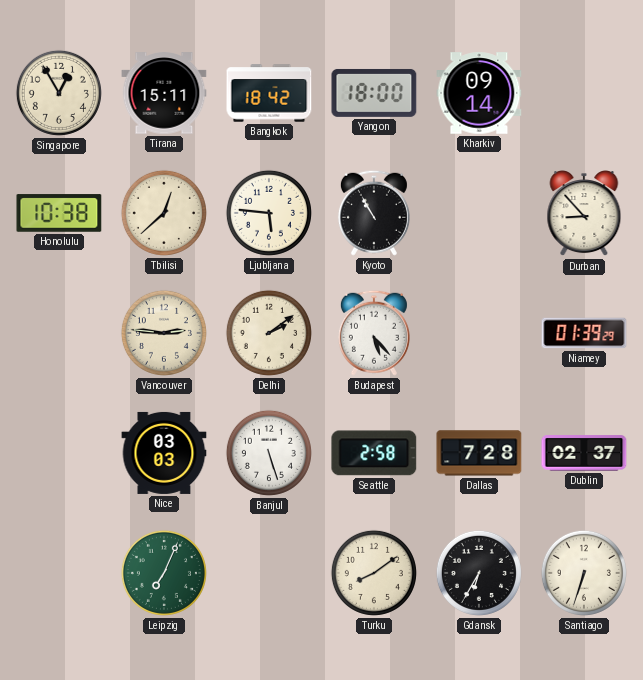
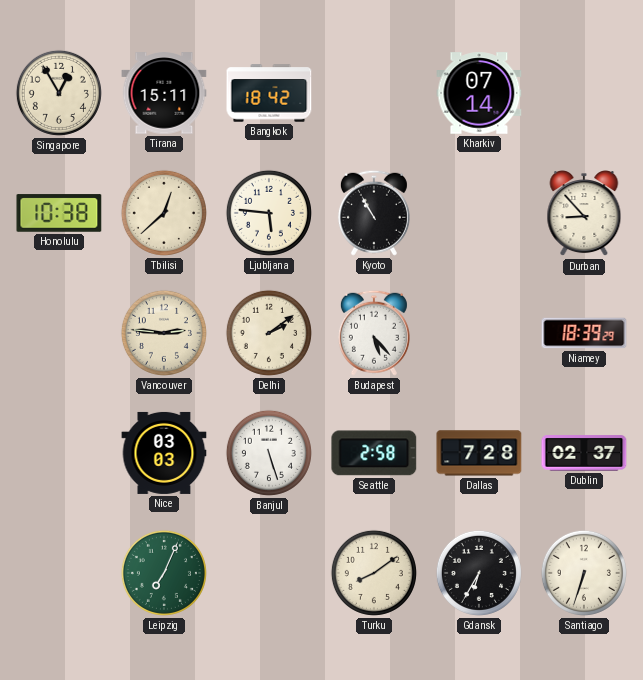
Yangon: 18:00 -> none (374, 93)
Kharkiv: 09:14 -> 07:14 (479, 93)
Niamey: 01:39 -> 18:39 (584, 333)
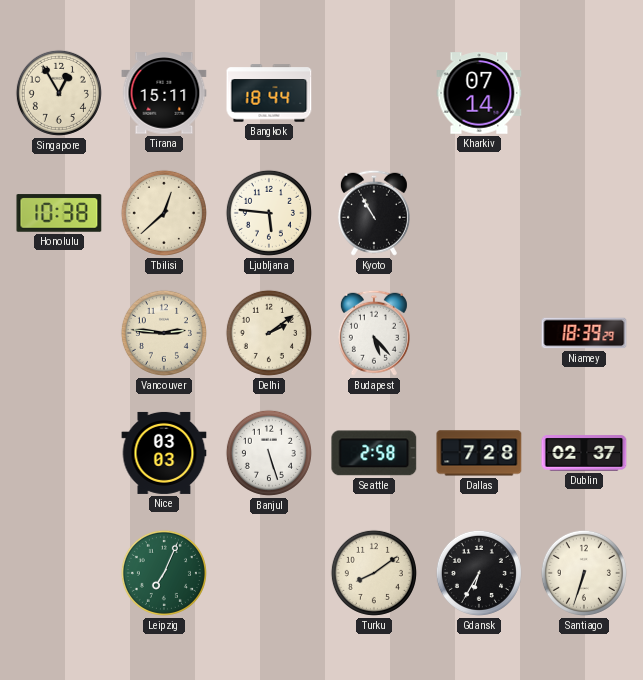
Bangkok: 18:42 -> 18:44 (269, 93)
Durban: 8:53 -> none (584, 214)
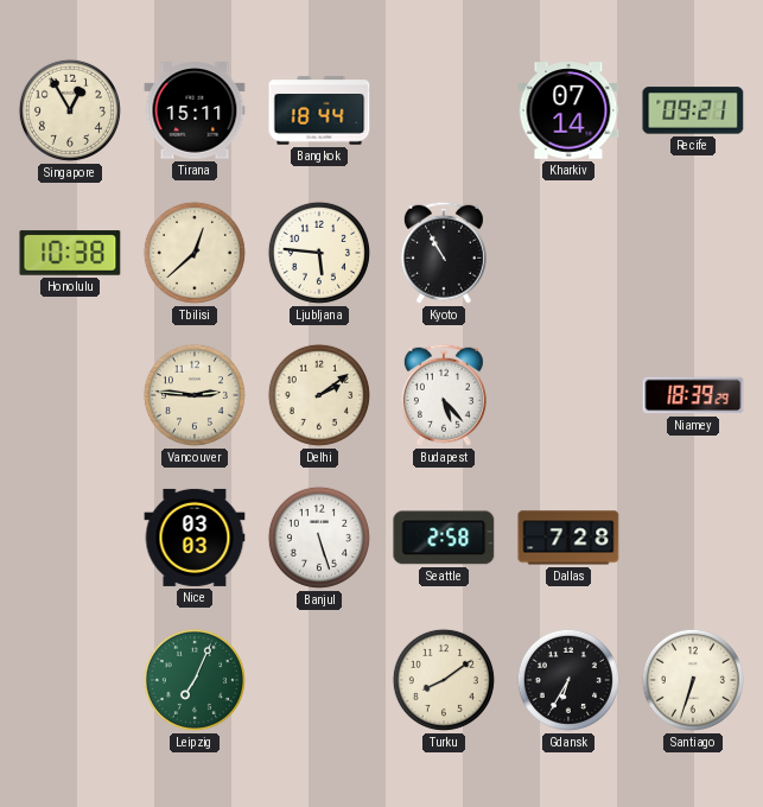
Recife: none -> 09:21 (693, 110)
Dublin: 02:37 -> none (584, 453)
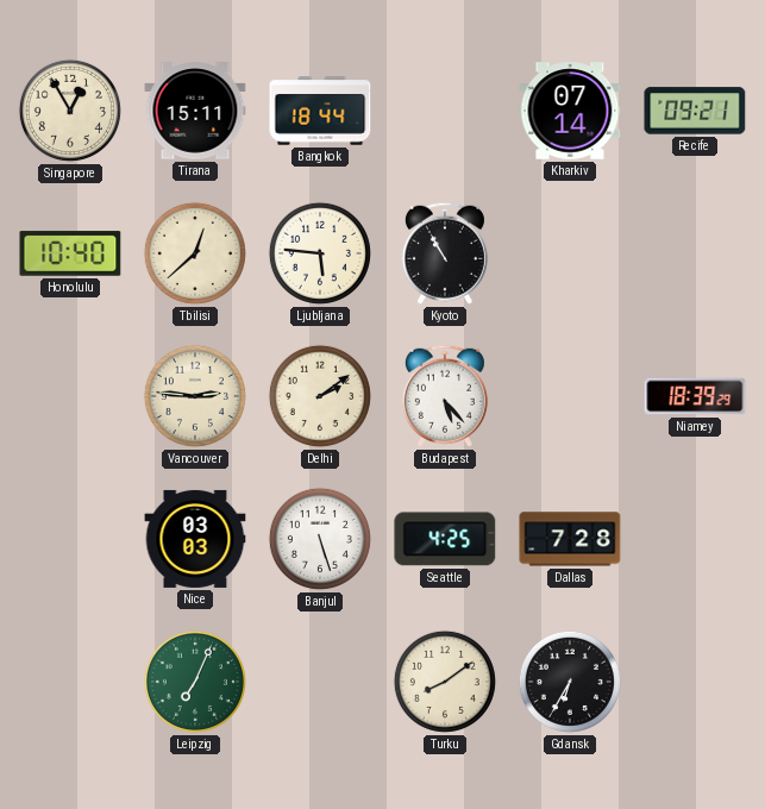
Honolulu: 10:38 -> 10:40 (70, 253)
Seattle: 2:58 -> 4:25 (445, 539)
Santiago: 6:33 -> none (693, 680)
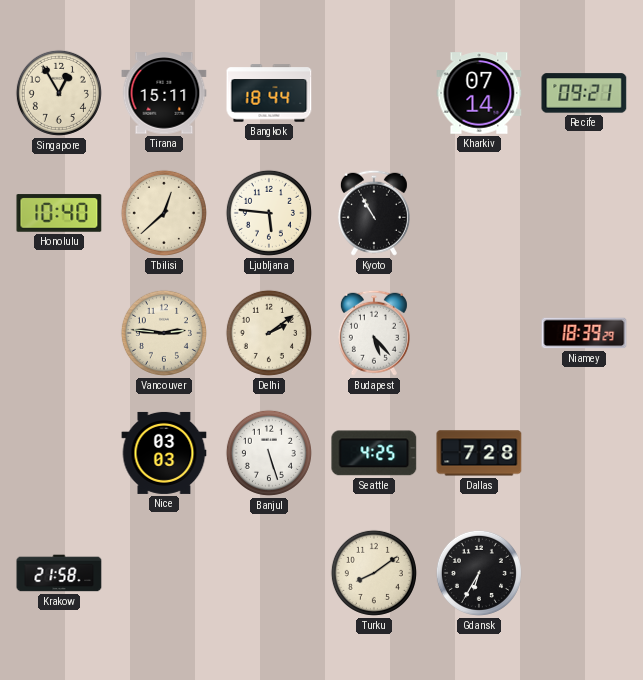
Krakow: none -> 21:58 (59, 573)
Leipzig: 7:04 -> none (195, 682)
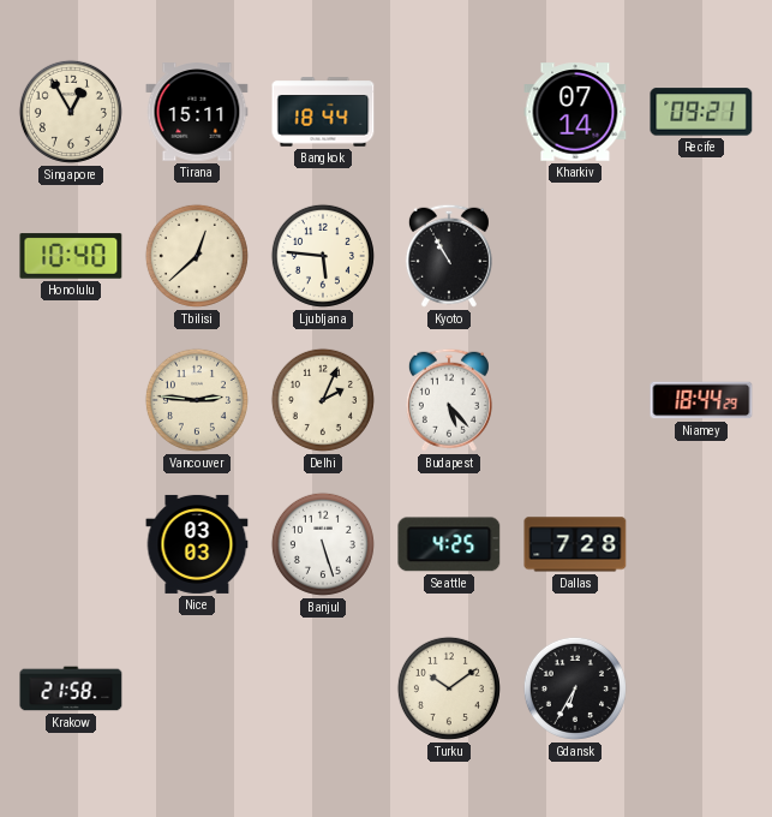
Delhi: 2:09 -> 2:04 (323, 400)
Niamey: 18:39 -> 18:44 (701, 400)
Turku: 8:09 -> 10:09 (449, 688)
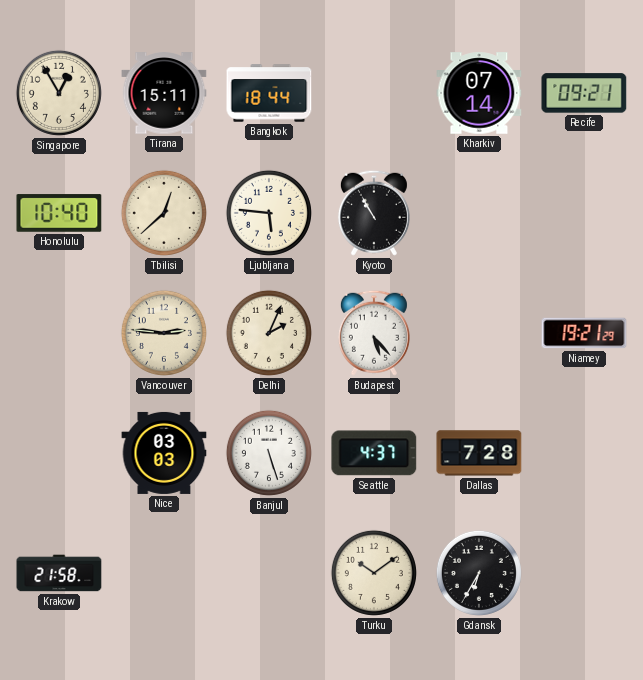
Niamey: 18:44 -> 19:21 (584, 333)
Seattle: 4:25 -> 4:37 (374, 453)
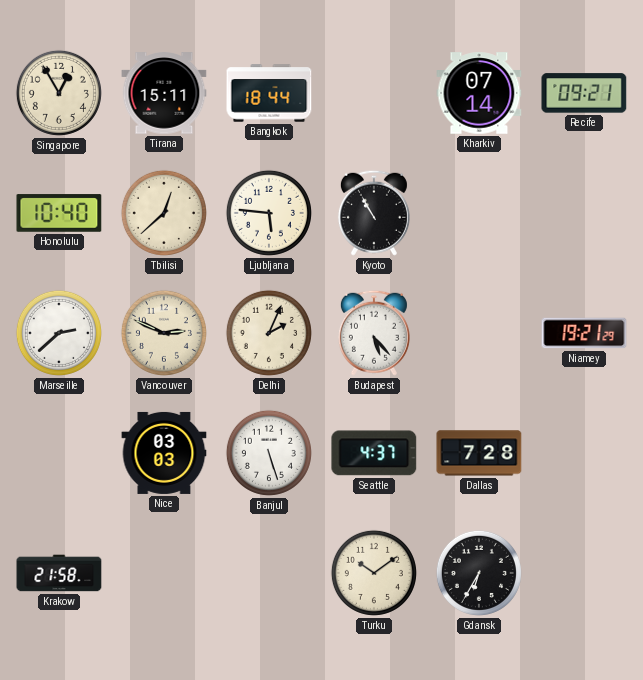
Marseille: none -> 2:38 (59, 333)
Vancouver: 2:46 -> 2:49 (164, 333)
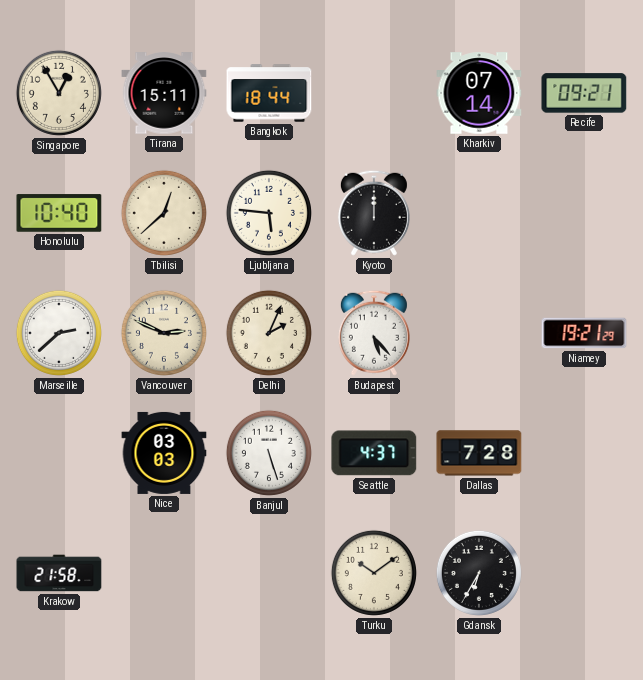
Kyoto: 10:55 -> 12:00 (374, 213)
